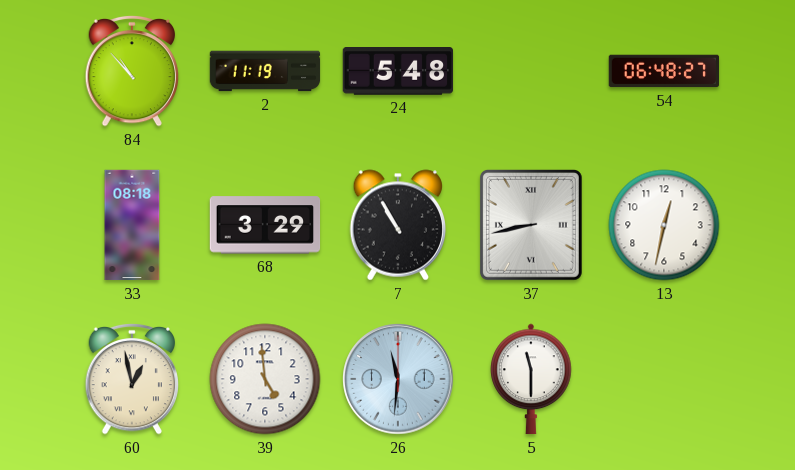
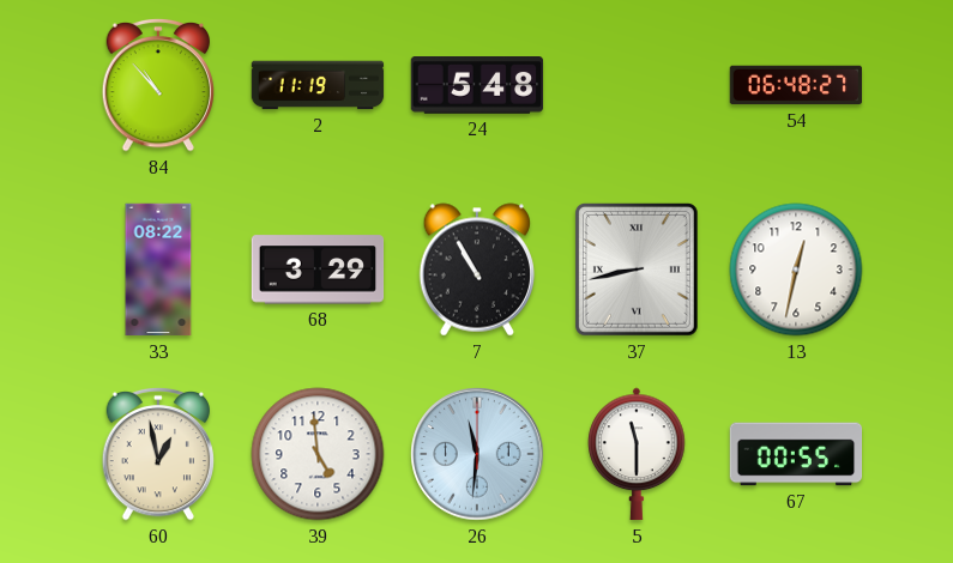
33: 08:18 -> 08:22 (158, 270)
67: none -> 00:55 (796, 454)
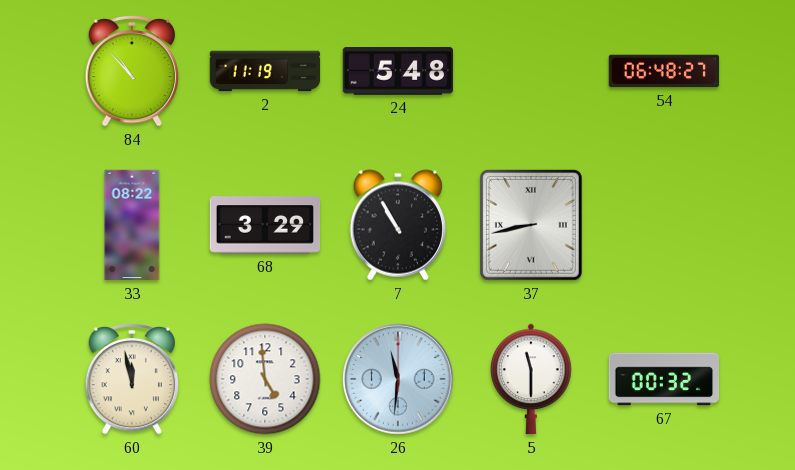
13: 12:32 -> none (796, 270)
60: 12:58 -> 11:58 (132, 379)
67: 00:55 -> 00:32 (664, 379)
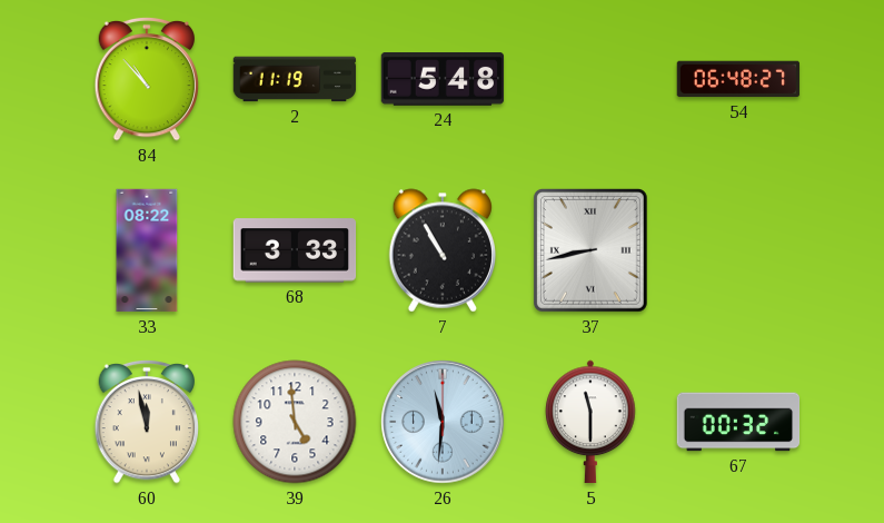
68: 3:29 -> 3:33 (295, 250)
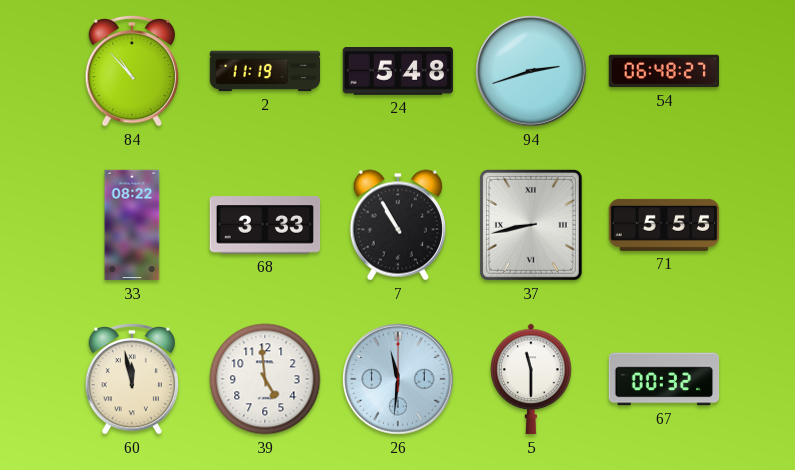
94: none -> 2:42 (531, 71)
71: none -> 5:55 (664, 225)
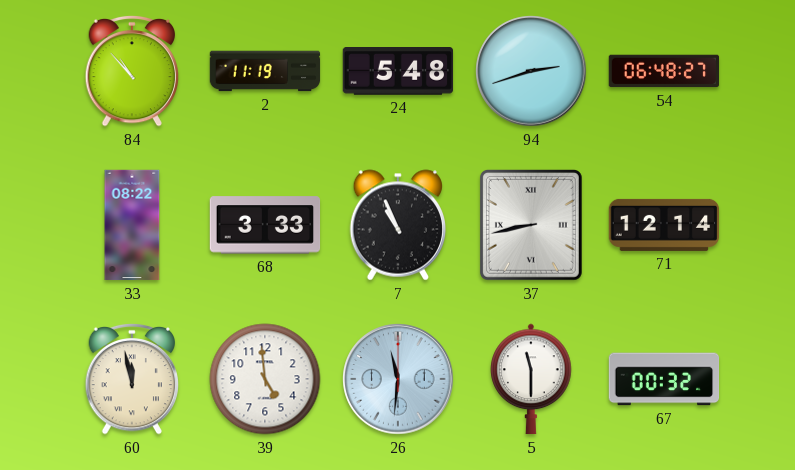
7: 10:55 -> 10:56 (397, 225)
71: 5:55 -> 12:14 (664, 225)
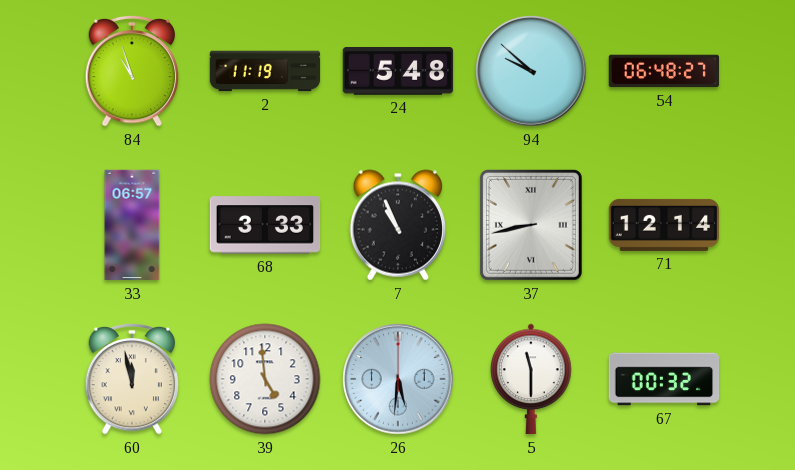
84: 10:53 -> 10:57 (132, 71)
94: 2:42 -> 9:52 (531, 71)
33: 08:22 -> 06:57 (132, 225)
26: 11:31 -> 5:31 (398, 379)
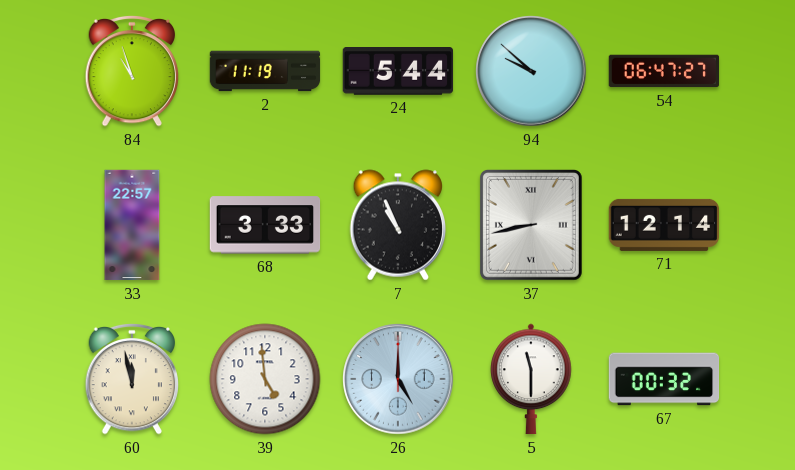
24: 5:48 -> 5:44 (398, 72)
54: 06:48 -> 06:47 (664, 71)
33: 06:57 -> 22:57 (132, 225)
26: 5:31 -> 5:00 (398, 379)
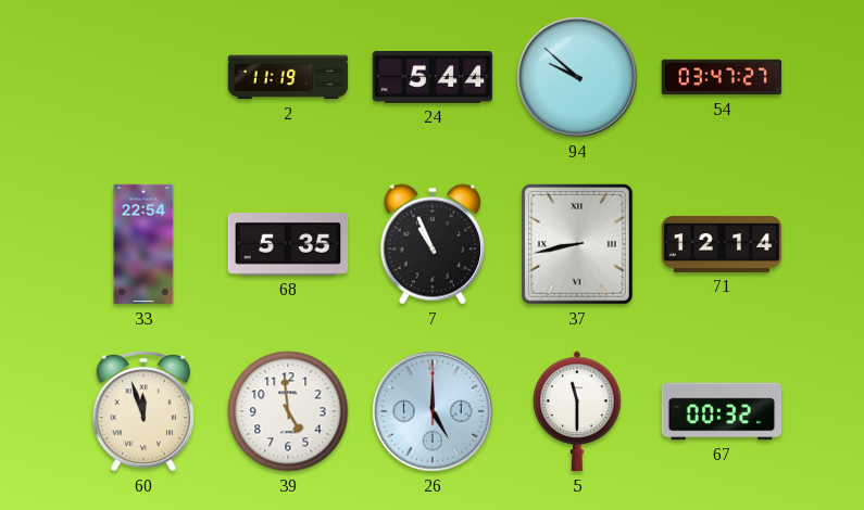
84: 10:57 -> none (132, 71)
54: 06:47 -> 03:47 (722, 77)
33: 22:57 -> 22:54 (143, 244)
68: 3:33 -> 5:35 (288, 244)
60: 11:58 -> 11:57 (143, 411)
